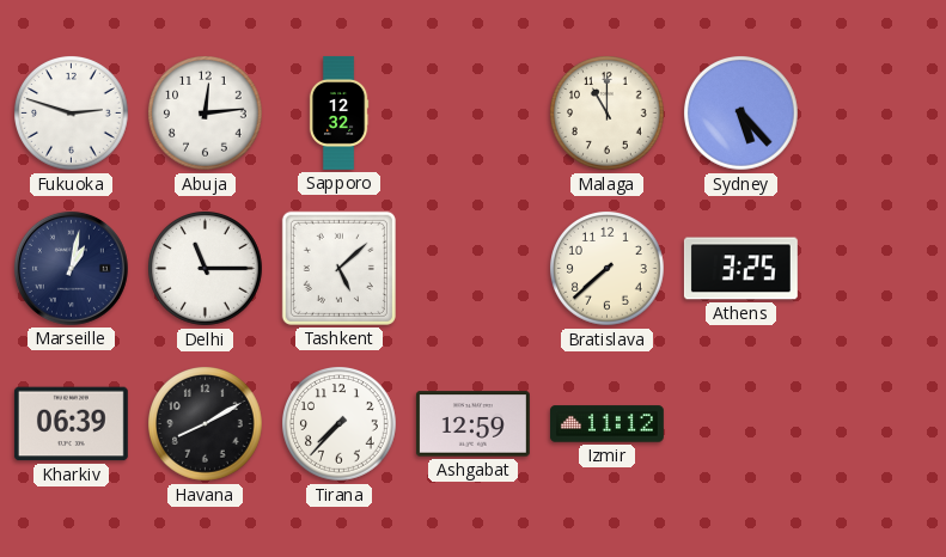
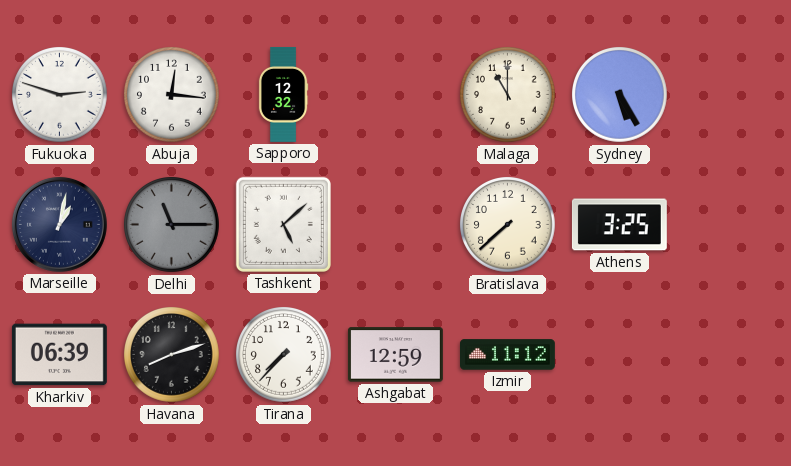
Abuja: 12:14 -> 12:16 (172, 95)
Sydney: 5:23 -> 5:25 (620, 95)
Delhi dial: white -> grey (172, 225)
Havana: 8:10 -> 8:12 (172, 355)
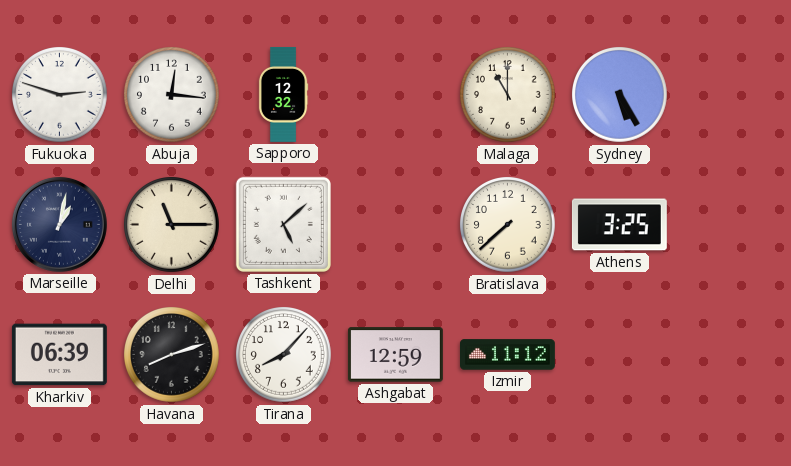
Delhi dial: grey -> cream (172, 225)
Tirana: 7:37 -> 8:07 (284, 355)
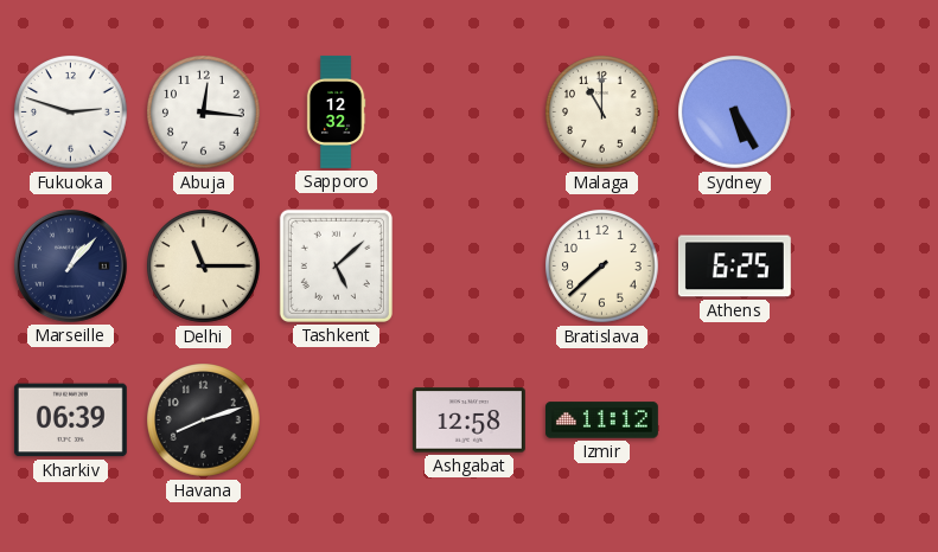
Marseille: 1:02 -> 1:07 (70, 265)
Athens: 3:25 -> 6:25 (734, 267)
Tirana: 8:07 -> none (284, 355)
Ashgabat: 12:59 -> 12:58 (468, 421)
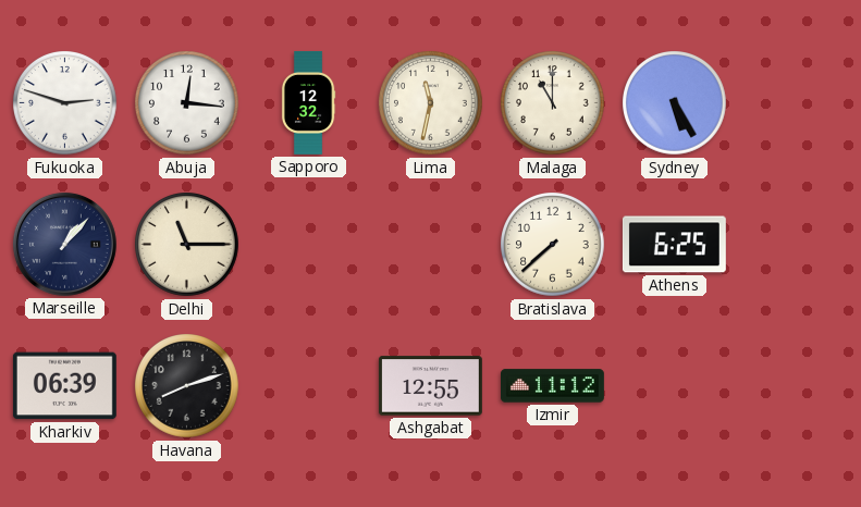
Lima: none -> 11:32 (431, 103)
Tashkent: 5:08 -> none (336, 265)
Ashgabat: 12:58 -> 12:55 (430, 386)
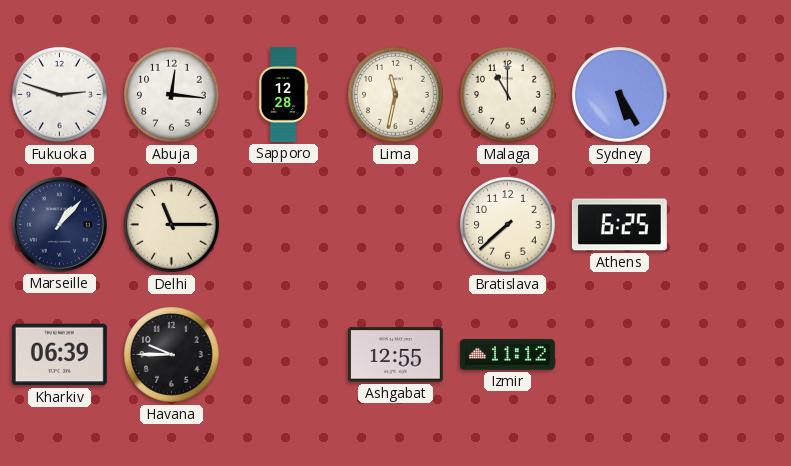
Sapporo: 12:32 -> 12:28 (283, 94)
Havana: 8:12 -> 9:45 (172, 355)
